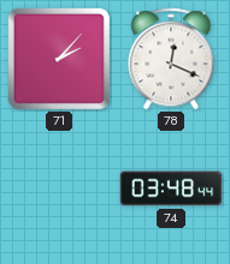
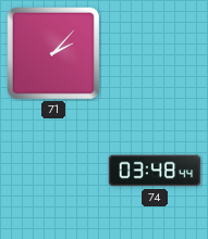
78: 12:19 -> none (171, 59)
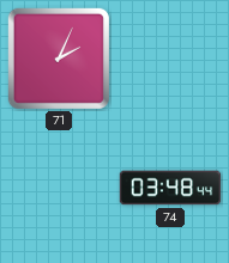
71: 2:07 -> 2:04 (59, 59)
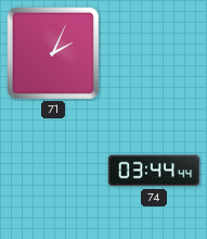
74: 03:48 -> 03:44 (154, 171)
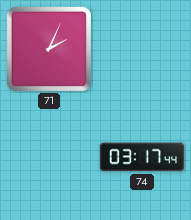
74: 03:44 -> 03:17 (142, 157)
